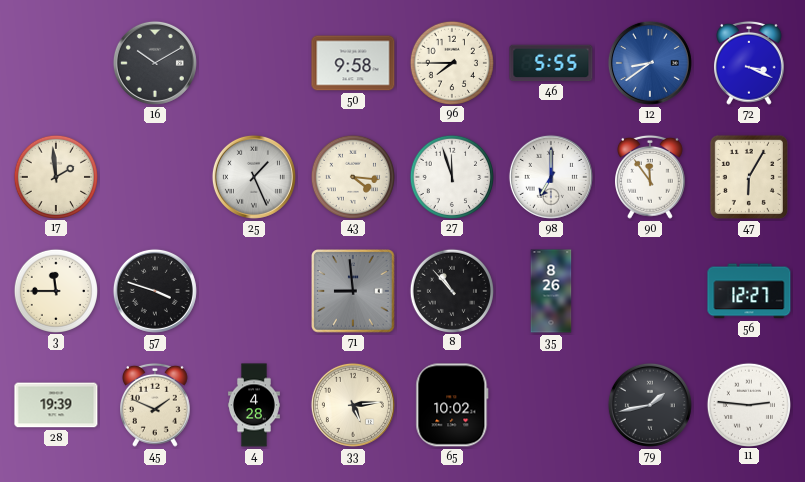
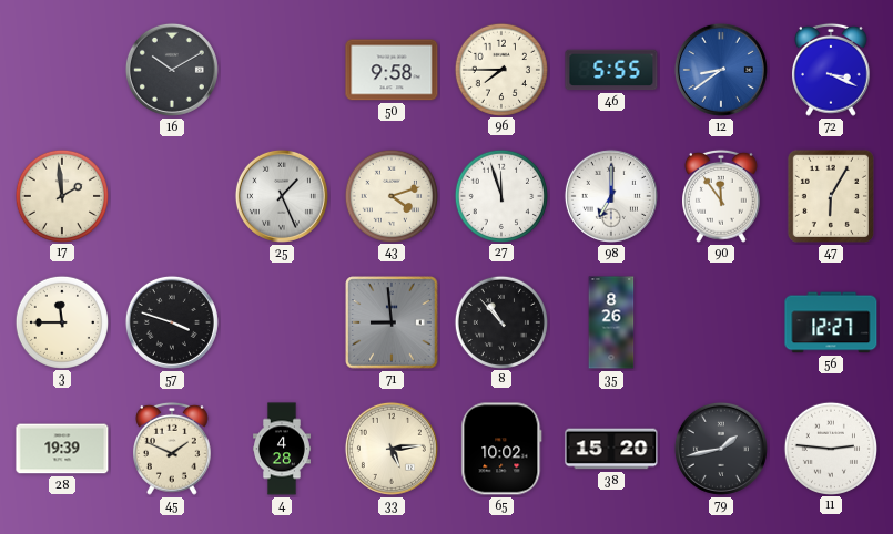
43: 4:16 -> 4:12 (390, 195)
38: none -> 15:20 (611, 449)
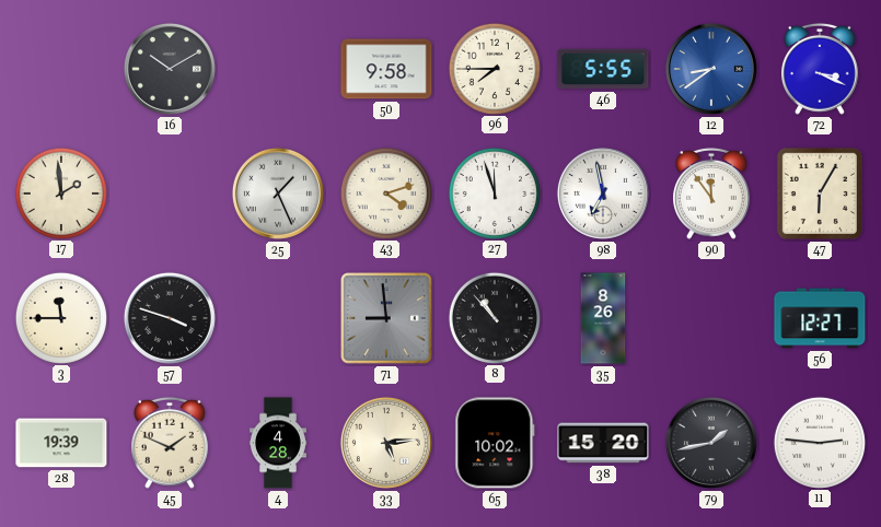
98: 7:00 -> 6:58 (603, 194)
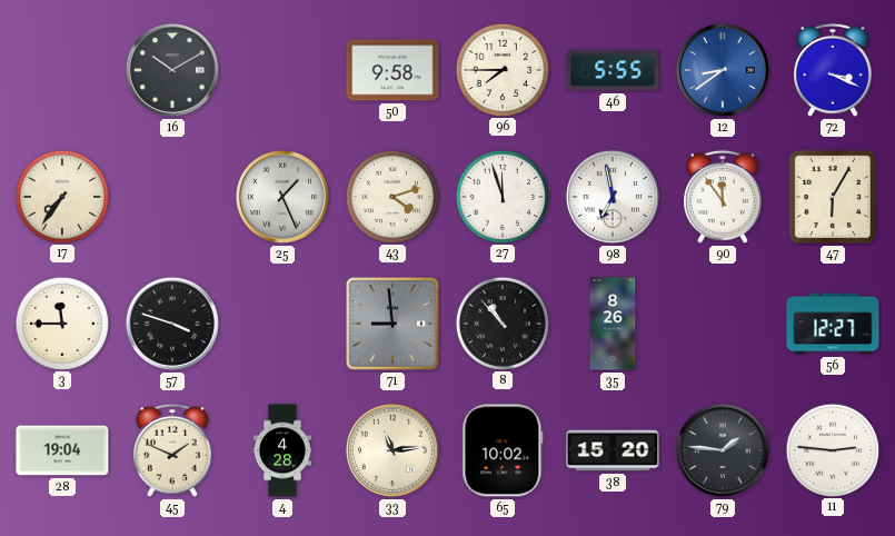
17: 1:59 -> 7:36 (61, 196)
28: 19:39 -> 19:04 (62, 450)
33: 5:14 -> 11:14 (392, 450)
79: 1:43 -> 1:46 (723, 450)
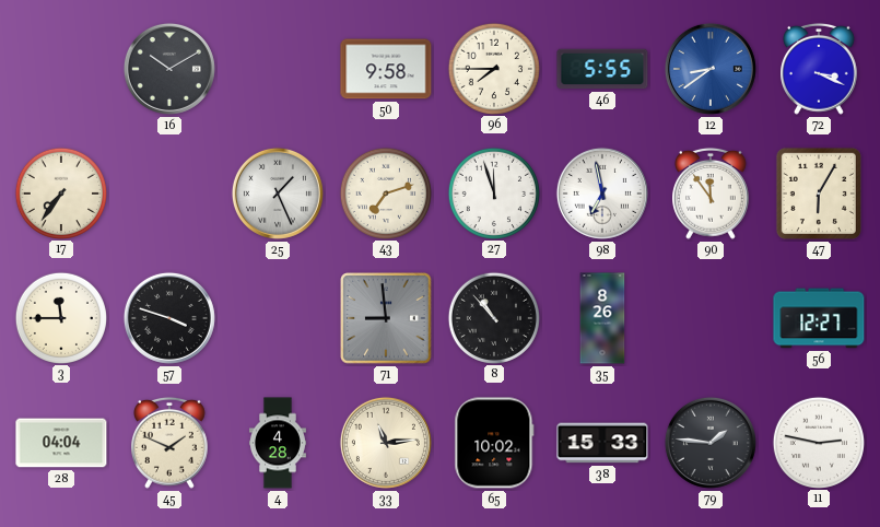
43: 4:12 -> 7:12 (385, 192)
28: 19:04 -> 04:04 (61, 443)
38: 15:20 -> 15:33 (602, 443)
11: 2:46 -> 2:47 (818, 442)
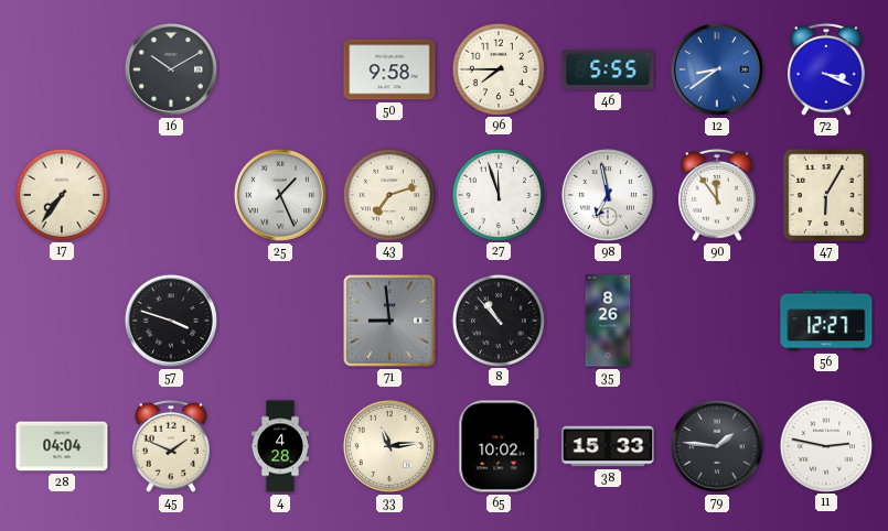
3: 11:45 -> none (60, 317)
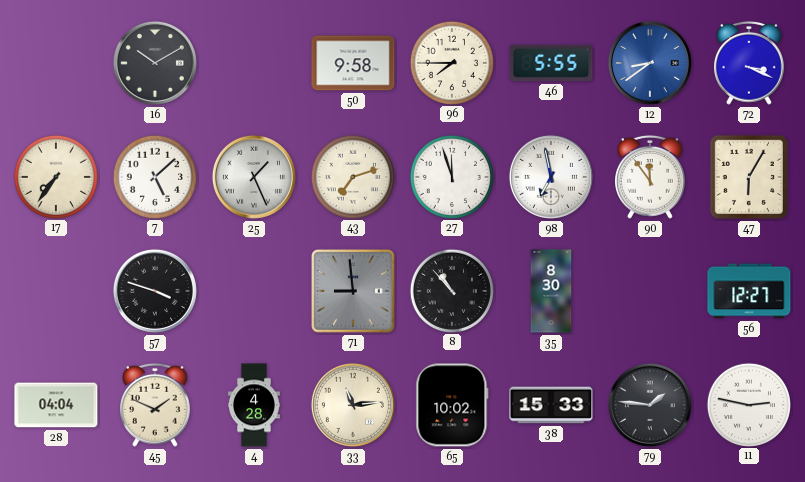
7: none -> 5:08 (154, 176)
35: 8:26 -> 8:30 (551, 291)
